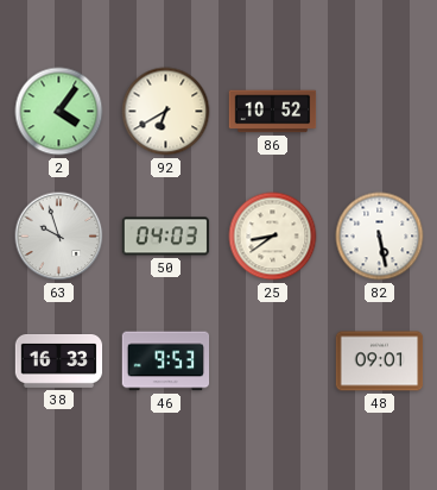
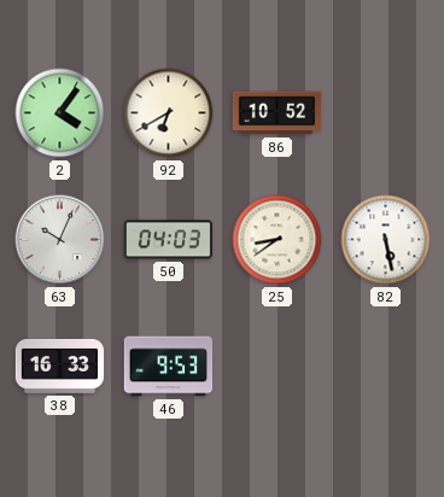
63: 9:57 -> 10:04 (60, 240)
48: 09:01 -> none (380, 362)
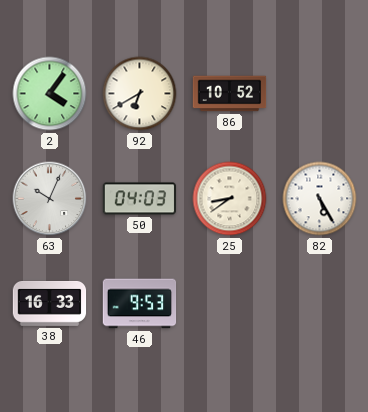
82: 5:28 -> 5:25 (320, 199)
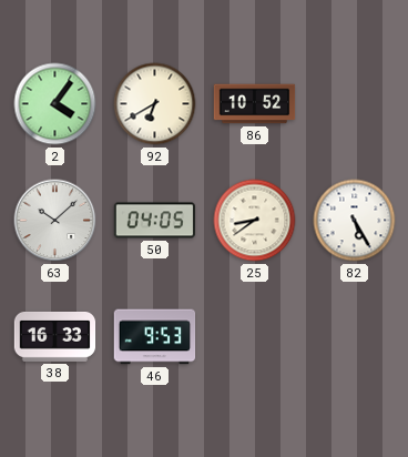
63: 10:04 -> 10:08 (55, 221)
50: 04:03 -> 04:05 (155, 221)
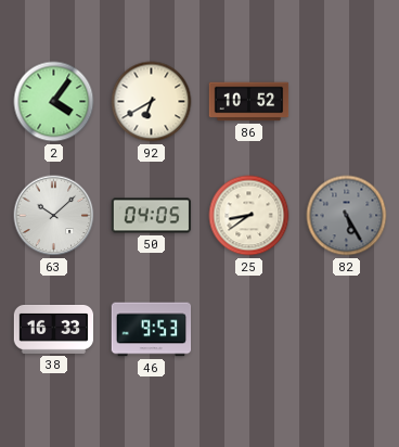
82 dial: white -> grey (347, 216)
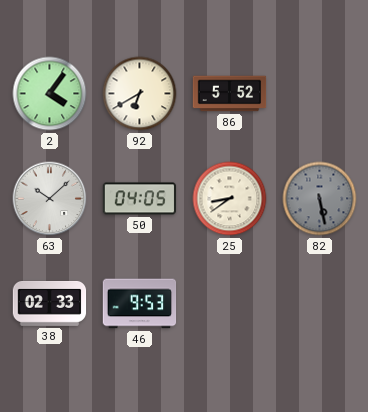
86: 10:52 -> 5:52 (230, 94)
82: 5:25 -> 5:28 (320, 199)
38: 16:33 -> 02:33 (50, 304)
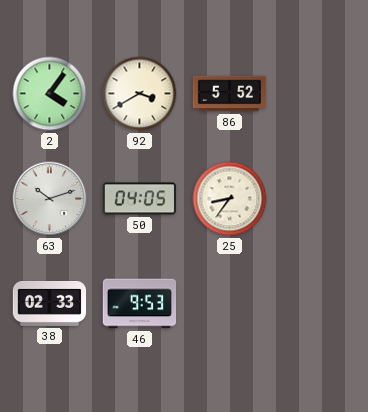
92: 6:40 -> 3:40 (140, 94)
63: 10:08 -> 10:12 (50, 199)
25: 8:39 -> 8:36 (230, 199)
82: 5:28 -> none (320, 199)
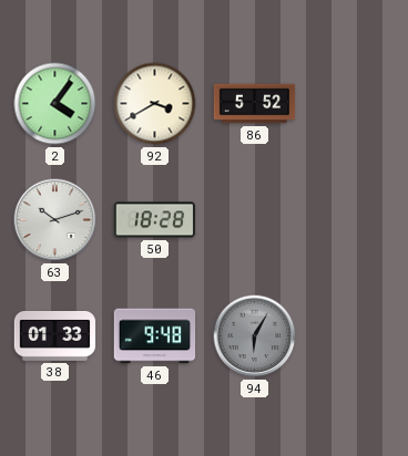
50: 04:05 -> 18:28 (155, 220)
25: 8:36 -> none (230, 199)
38: 02:33 -> 01:33 (55, 336)
46: 9:53 -> 9:48 (155, 336)
94: none -> 6:05 (255, 336)
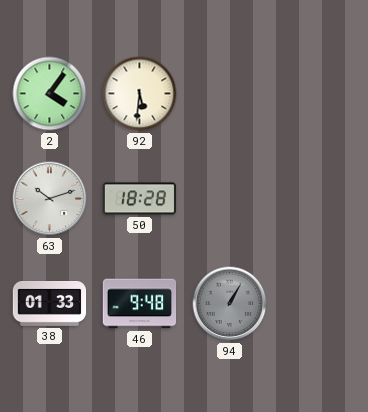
92: 3:40 -> 5:31 (140, 94)
86: 5:52 -> none (255, 104)
94: 6:05 -> 1:05 (230, 304)
